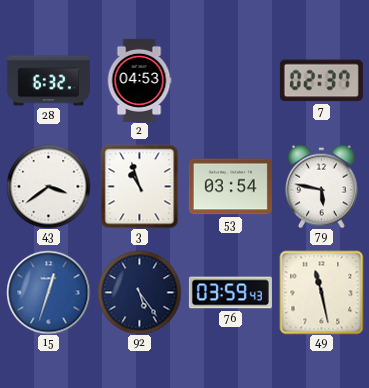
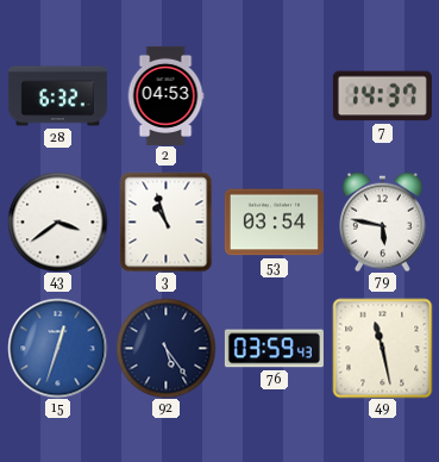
7: 02:37 -> 14:37 (382, 96)
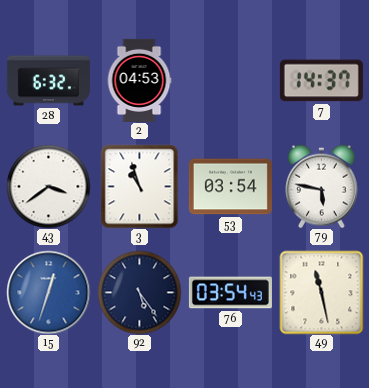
76: 03:59 -> 03:54 (230, 293)
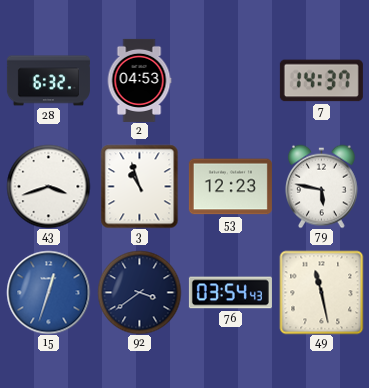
43: 3:39 -> 3:42 (48, 186)
53: 03:54 -> 12:23 (230, 187)
92: 5:24 -> 3:39 (139, 292)
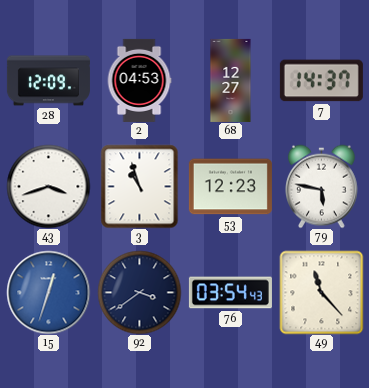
28: 6:32 -> 12:09 (48, 81)
68: none -> 12:27 (231, 80)
49: 11:28 -> 11:23 (321, 292)
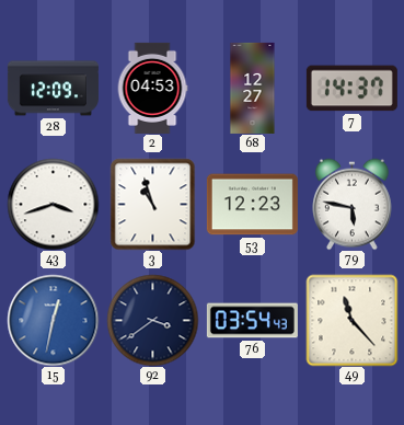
15: 12:33 -> 12:32 (53, 320)
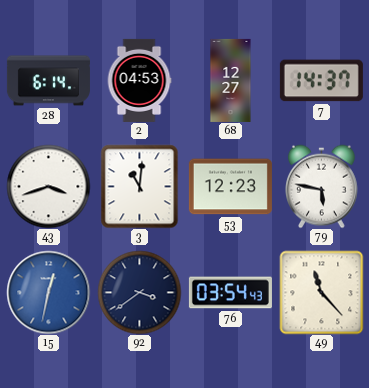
28: 12:09 -> 6:14 (48, 81)
3: 10:57 -> 11:01 (140, 186)
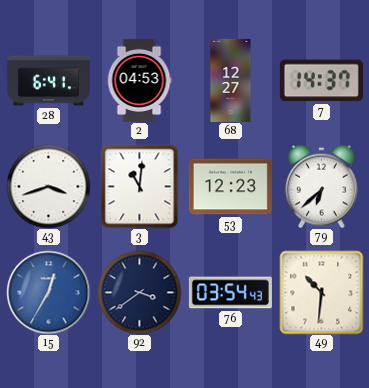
28: 6:14 -> 6:41 (48, 81)
79: 5:47 -> 6:38 (322, 186)
15: 12:32 -> 12:35 (48, 292)
49: 11:23 -> 10:31 (321, 292)
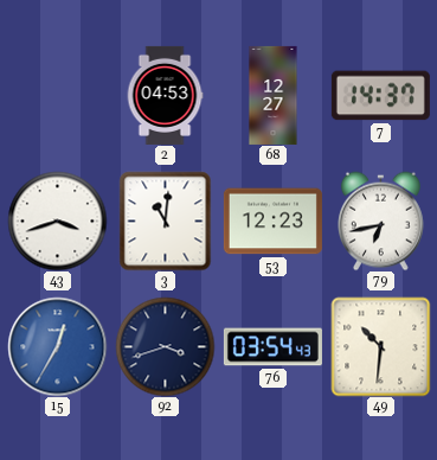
28: 6:41 -> none (48, 81)
79: 6:38 -> 6:43 (381, 221)
92: 3:39 -> 3:42 (165, 346)
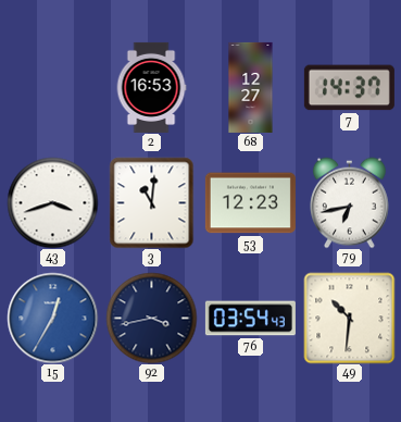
2: 04:53 -> 16:53 (151, 87)
92: 3:42 -> 3:43 (151, 318)
